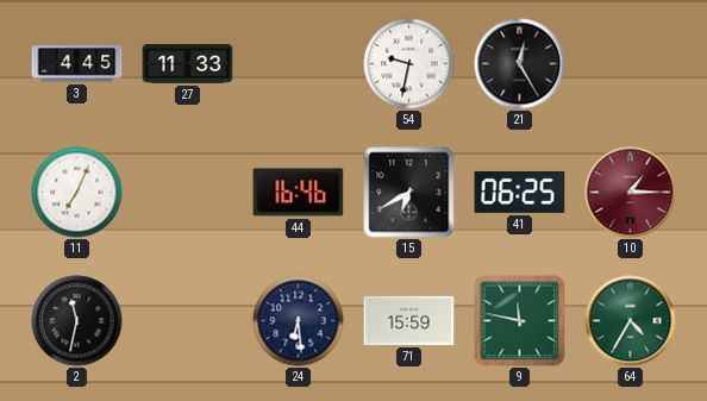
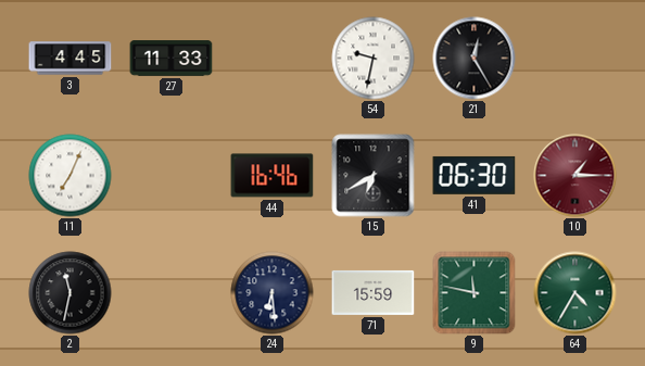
41: 06:25 -> 06:30 (475, 175)
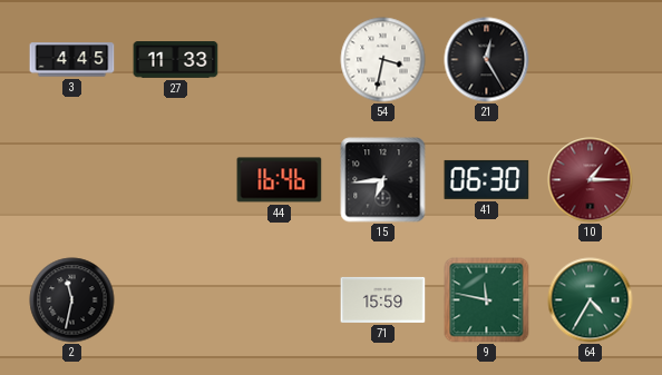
54: 9:32 -> 3:32 (383, 60)
11: 7:04 -> none (71, 176)
15: 6:40 -> 6:44 (383, 180)
24: 6:29 -> none (273, 293)
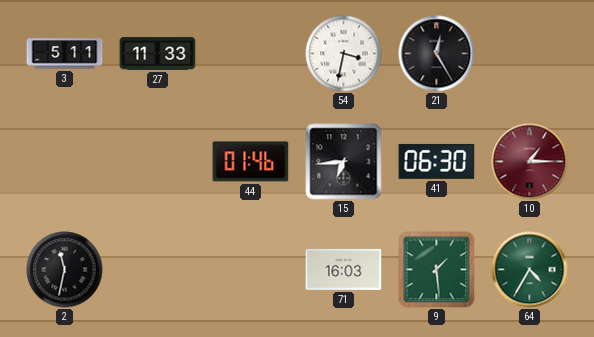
3: 4:45 -> 5:11 (65, 54)
44: 16:46 -> 01:46 (251, 162)
71: 15:59 -> 16:03 (344, 269)
9: 11:47 -> 1:29 (437, 270)
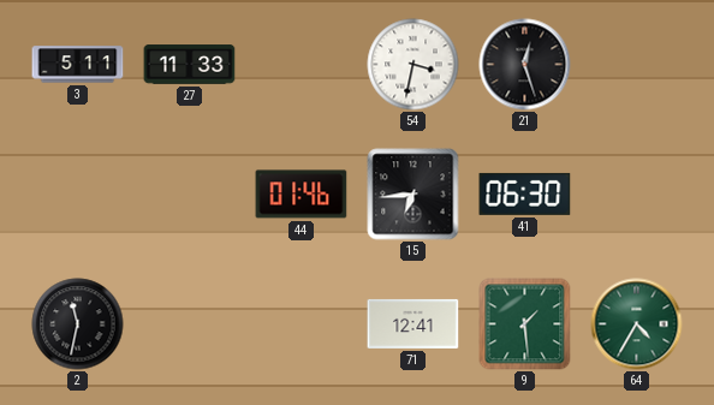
21: 12:25 -> 12:27 (525, 65)
10: 1:15 -> none (530, 162)
71: 16:03 -> 12:41 (413, 323)
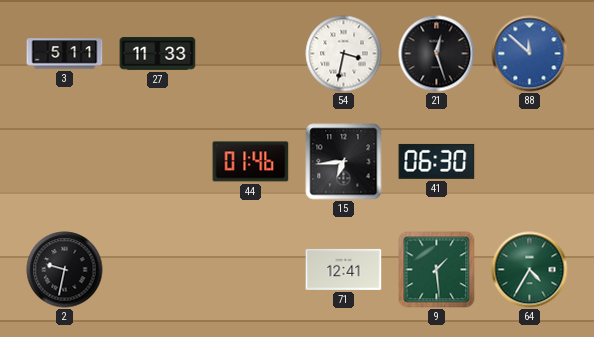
88: none -> 11:52 (530, 54)
2: 11:32 -> 9:32 (65, 270)
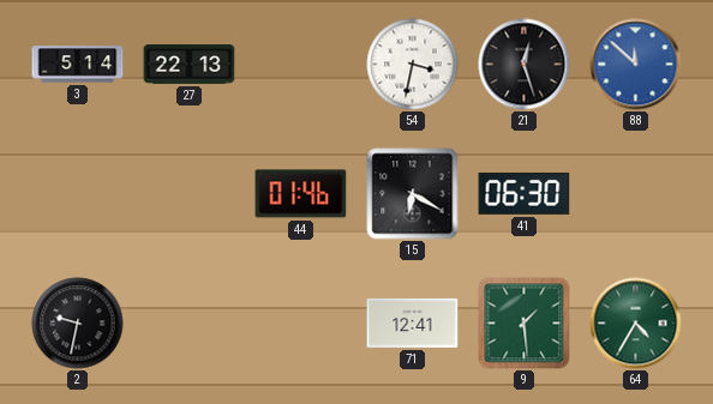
3: 5:11 -> 5:14 (78, 65)
27: 11:33 -> 22:13 (190, 65)
15: 6:44 -> 6:20 (413, 194)
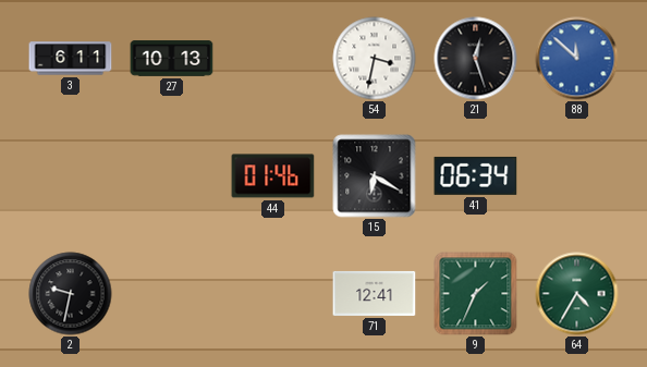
3: 5:14 -> 6:11 (71, 59)
27: 22:13 -> 10:13 (172, 59)
41: 06:30 -> 06:34 (476, 175)
9: 1:29 -> 1:34 (476, 294)
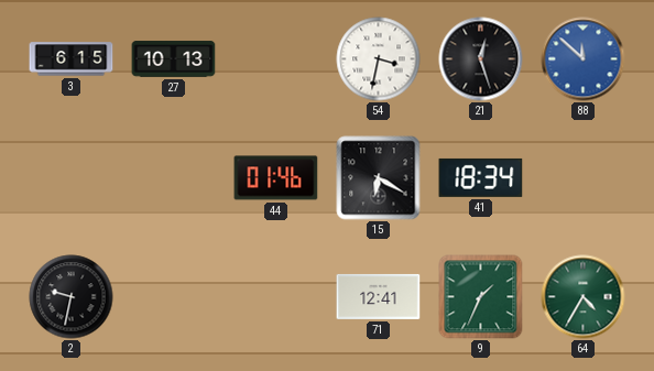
3: 6:11 -> 6:15 (72, 59)
41: 06:34 -> 18:34 (481, 177)
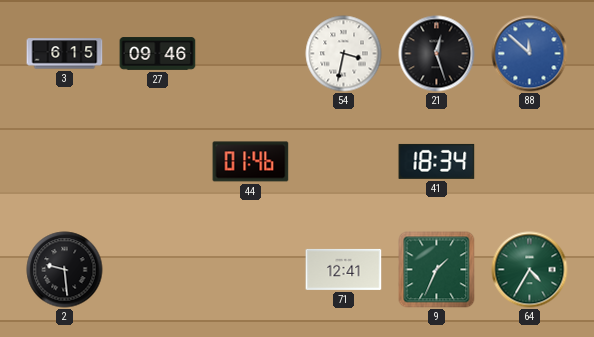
27: 10:13 -> 09:46 (158, 54)
15: 6:20 -> none (379, 178)
2: 9:32 -> 9:29 (65, 270)
